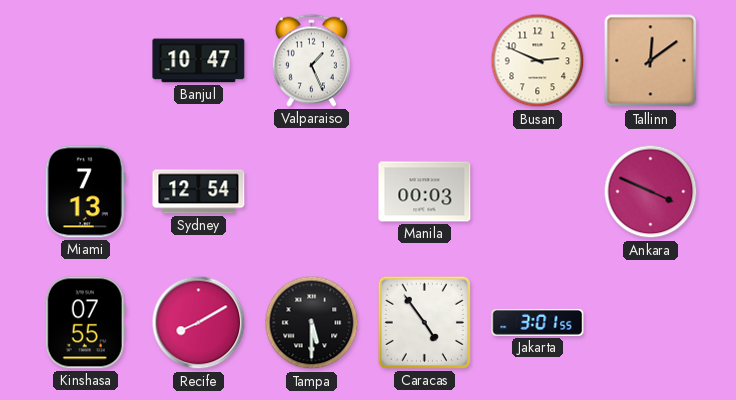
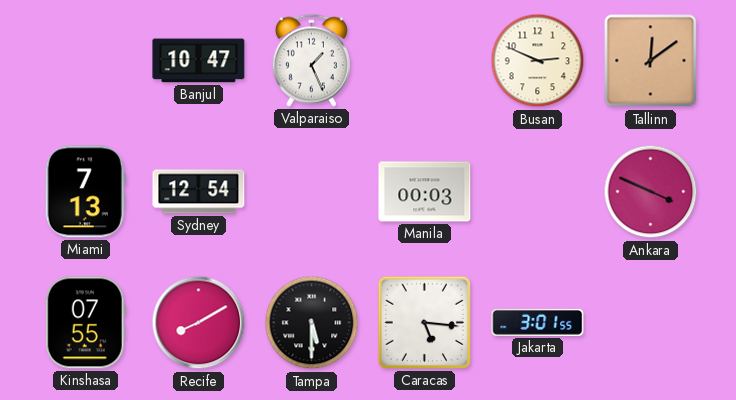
Caracas: 4:54 -> 5:16 (424, 322)
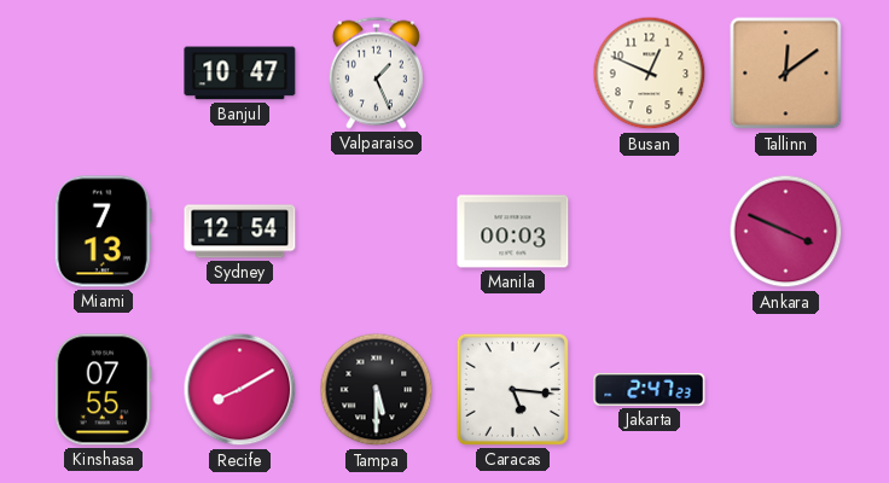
Busan: 2:49 -> 12:49 (650, 74)
Jakarta: 3:01 -> 2:47 (650, 389)
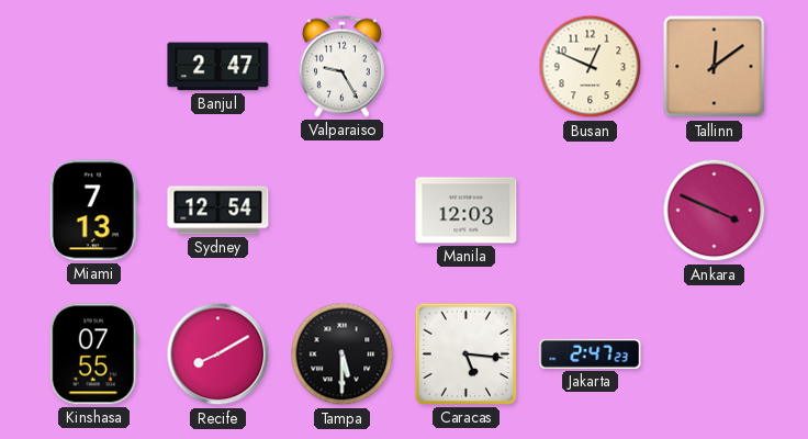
Banjul: 10:47 -> 2:47 (218, 67)
Valparaiso: 1:26 -> 9:25 (341, 66)
Manila: 00:03 -> 12:03 (467, 211)
